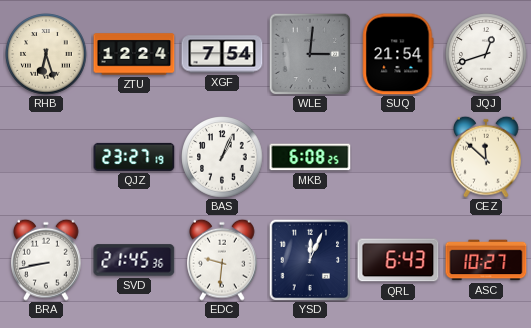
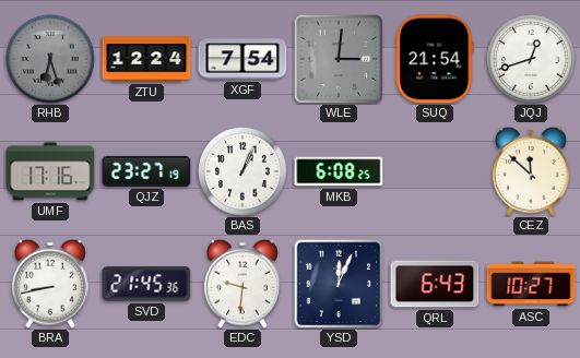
RHB dial: cream -> grey (50, 59)
UMF: none -> 17:16 (50, 171)
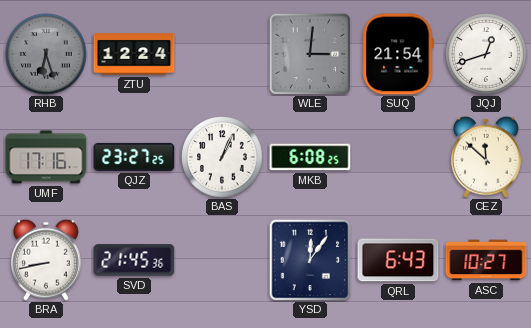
XGF: 7:54 -> none (242, 59)
QJZ: 23:27:19 -> 23:27:25 (134, 157)
EDC: 9:31 -> none (244, 284)
YSD: 12:04 -> 12:06 (310, 260)
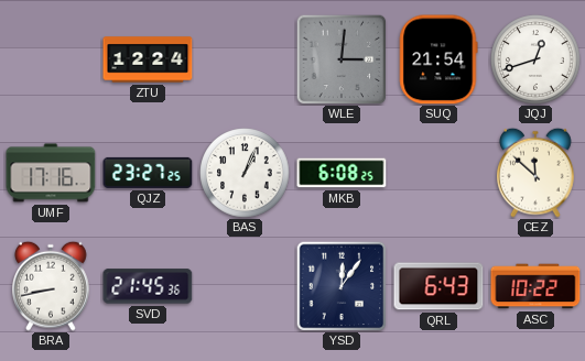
RHB: 6:27 -> none (46, 54)
ASC: 10:27 -> 10:22 (535, 286)
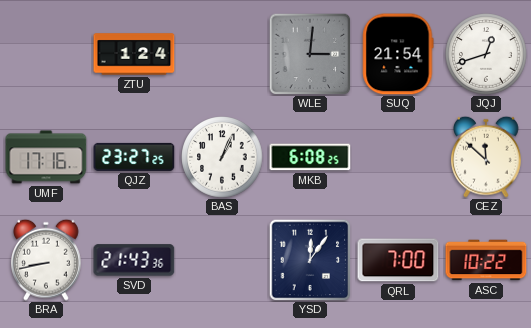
ZTU: 12:24 -> 1:24 (134, 54)
SVD: 21:45 -> 21:43 (134, 260)
QRL: 6:43 -> 7:00 (398, 260)
